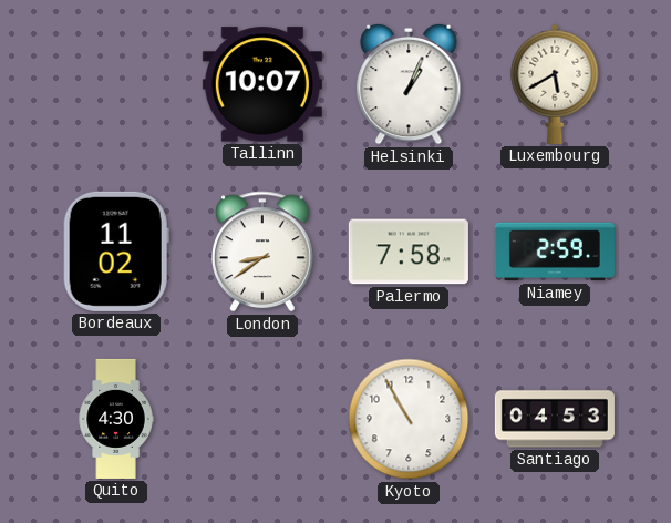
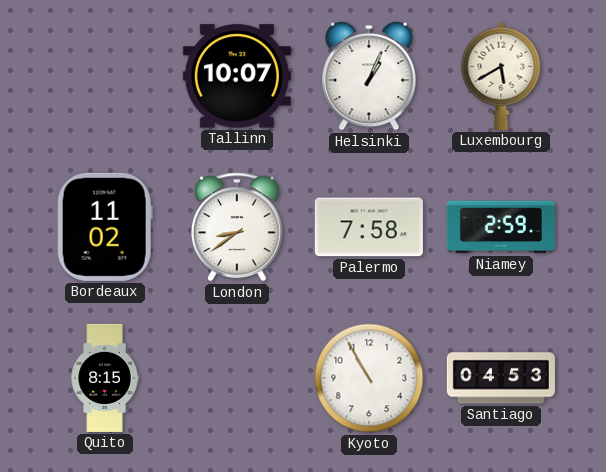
Quito: 4:30 -> 8:15 (105, 378)
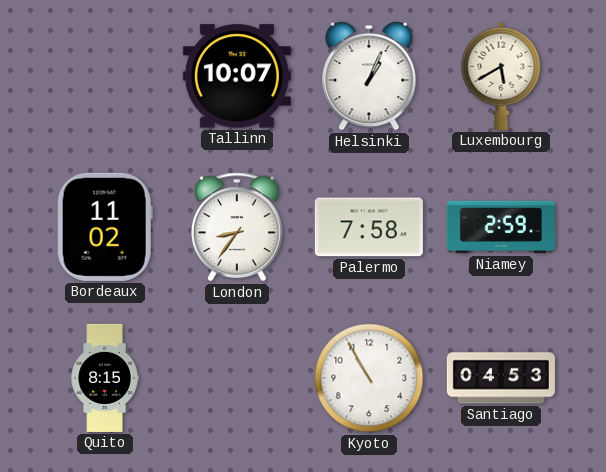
London: 8:39 -> 8:36 (238, 227)
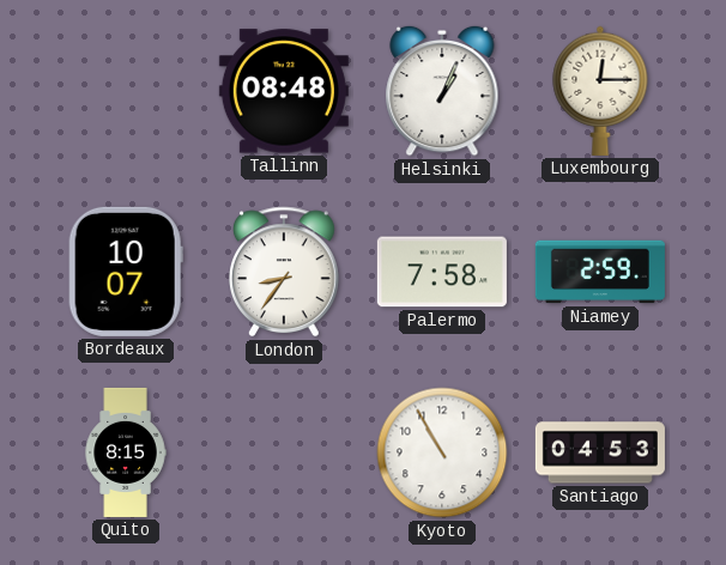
Tallinn: 10:07 -> 08:48 (284, 91)
Luxembourg: 5:40 -> 12:15 (600, 91)
Bordeaux: 11:02 -> 10:07 (126, 272)
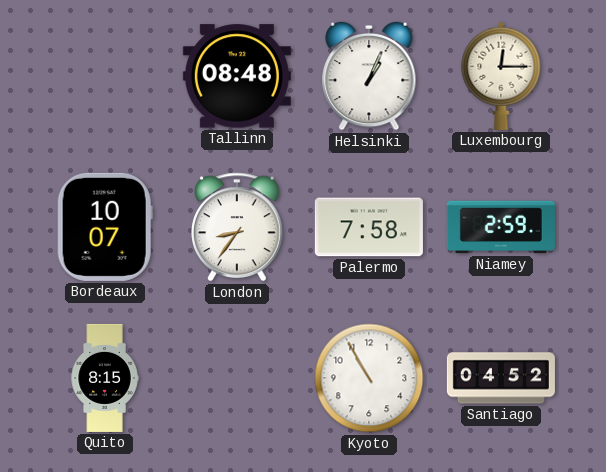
Santiago: 04:53 -> 04:52 (501, 378)
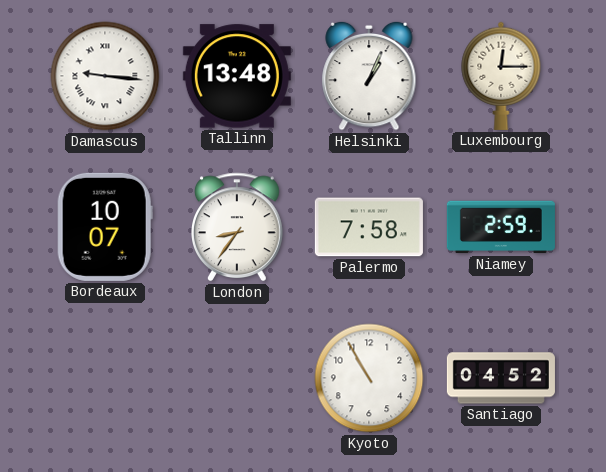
Damascus: none -> 9:16 (105, 76)
Tallinn: 08:48 -> 13:48 (237, 76)
Quito: 8:15 -> none (105, 378)
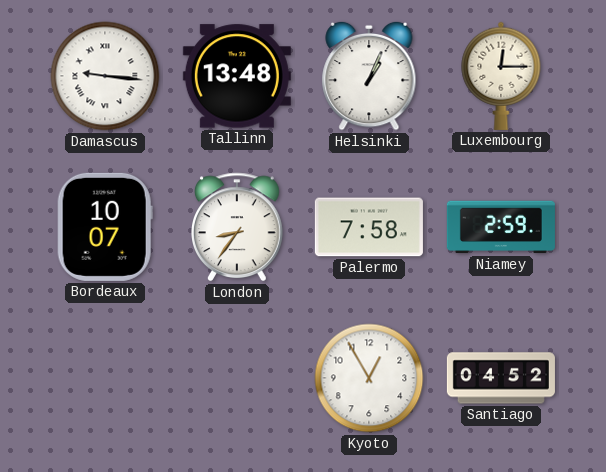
Kyoto: 10:55 -> 12:55 (369, 378)
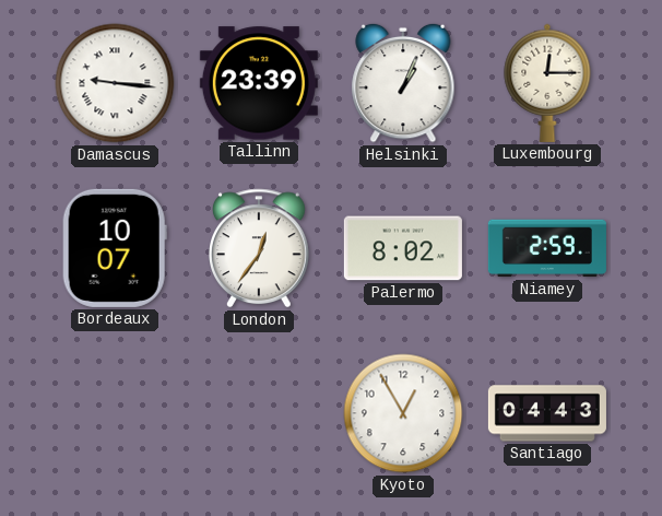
Tallinn: 13:48 -> 23:39 (259, 83)
London: 8:36 -> 12:36 (260, 248)
Palermo: 7:58 -> 8:02 (403, 248)
Santiago: 04:52 -> 04:43 (547, 413)
